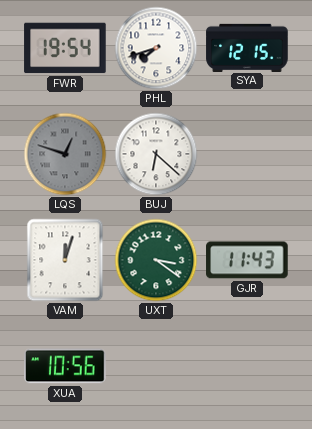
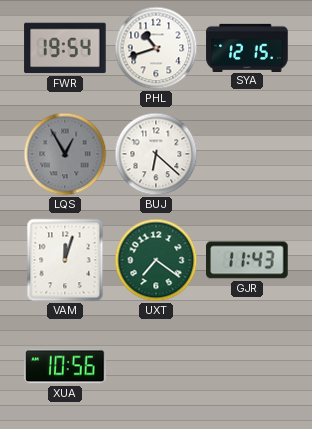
PHL: 7:42 -> 10:42 (156, 48)
LQS: 12:48 -> 12:55 (65, 154)
UXT: 3:21 -> 7:21 (156, 260)
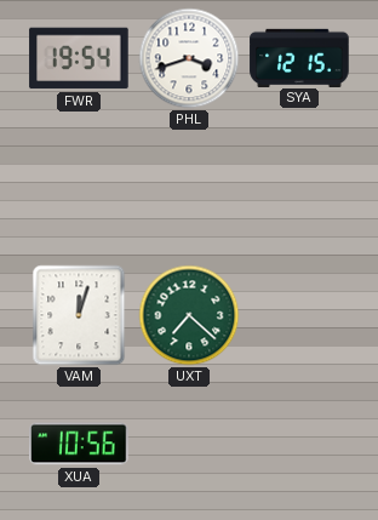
PHL: 10:42 -> 3:42 (189, 58)
LQS: 12:55 -> none (65, 154)
BUJ: 6:22 -> none (156, 154)
UXT: 7:21 -> 7:22 (189, 315)
GJR: 11:43 -> none (247, 260)
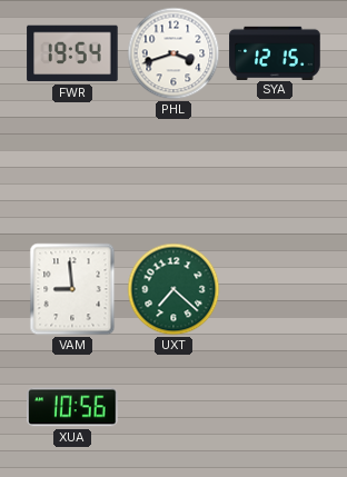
VAM: 12:03 -> 8:59 (72, 289)
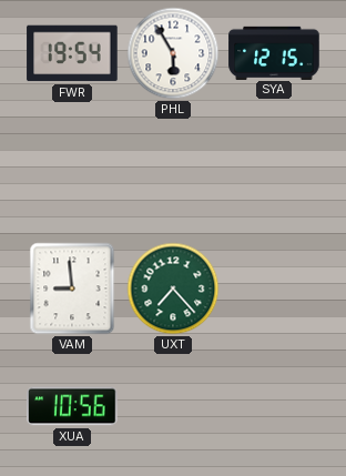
PHL: 3:42 -> 5:55 (173, 53)
UXT: 7:22 -> 7:23 (173, 288)
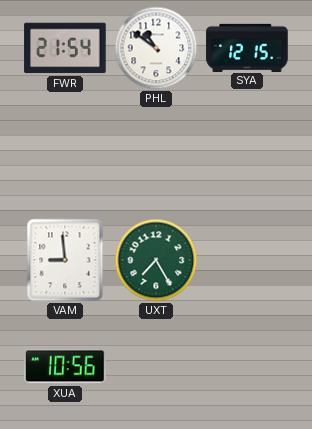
FWR: 19:54 -> 21:54 (65, 48)
PHL: 5:55 -> 10:51 (156, 48)
UXT: 7:23 -> 7:25 (156, 260)
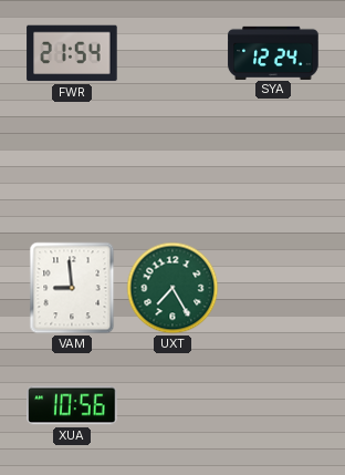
PHL: 10:51 -> none (156, 48)
SYA: 12:15 -> 12:24 (273, 52)
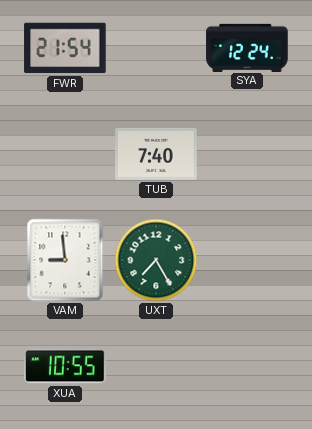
TUB: none -> 7:40 (156, 154)
XUA: 10:56 -> 10:55 (65, 366)
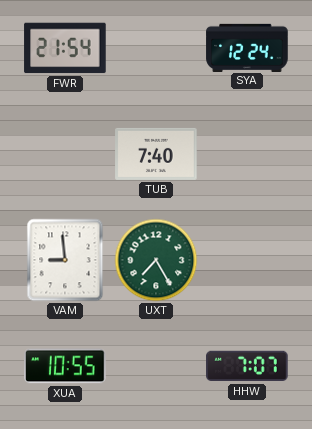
HHW: none -> 7:07 (247, 366)
